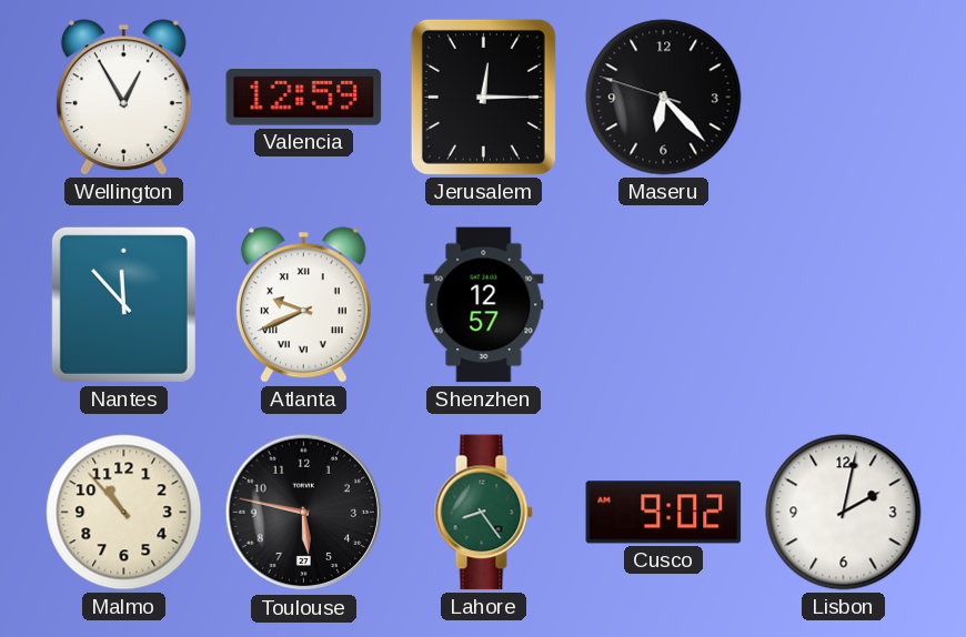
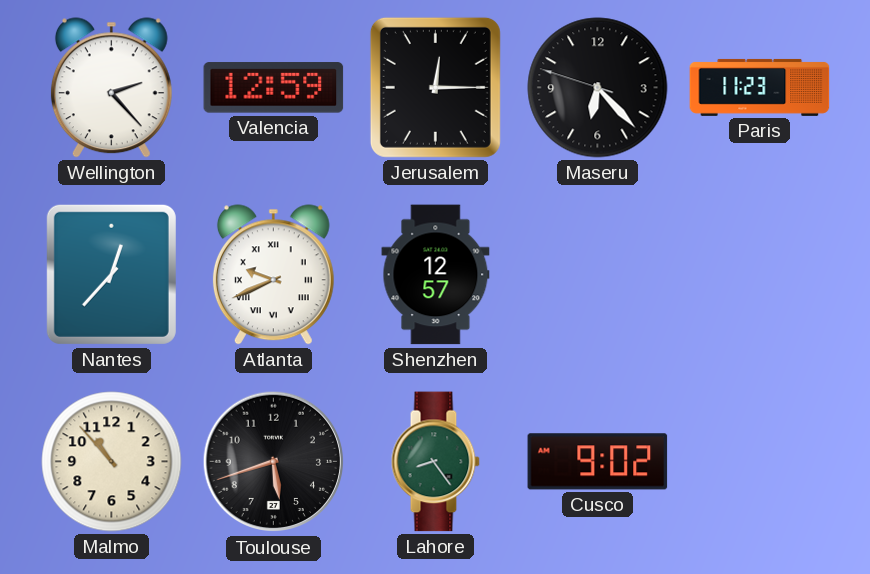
Wellington: 12:55 -> 2:23 (111, 88)
Paris: none -> 11:23 (760, 87)
Nantes: 11:53 -> 12:37 (111, 274)
Toulouse: 5:47 -> 5:42 (274, 462)
Lisbon: 2:02 -> none (844, 513)
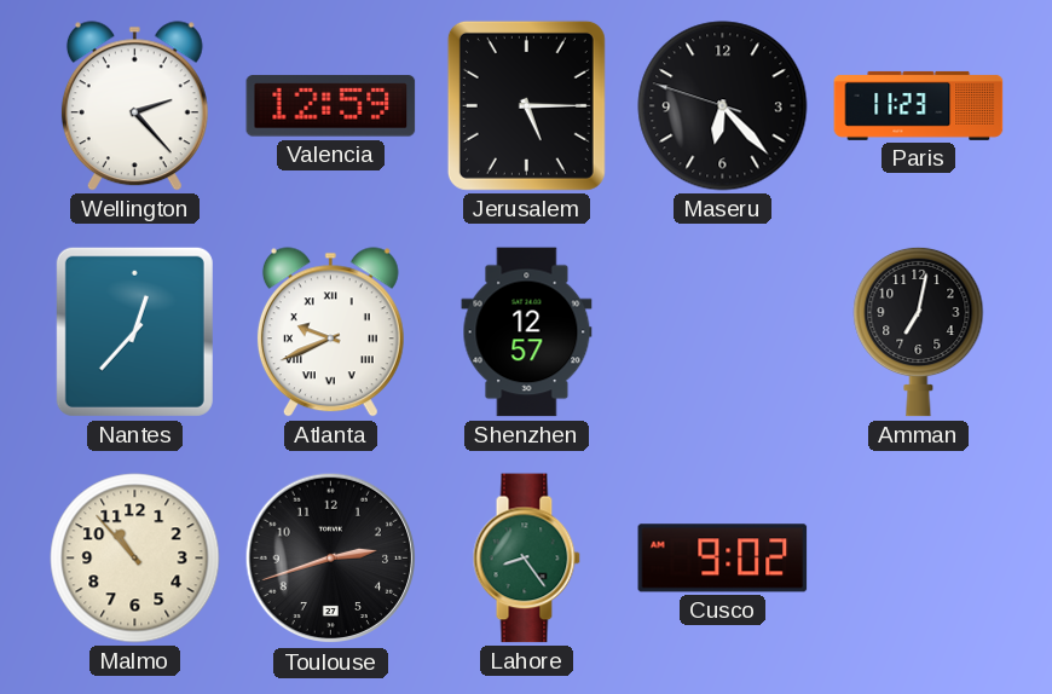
Jerusalem: 12:15 -> 5:15 (526, 105)
Amman: none -> 7:02 (919, 331)
Toulouse: 5:42 -> 2:42 (331, 559)
